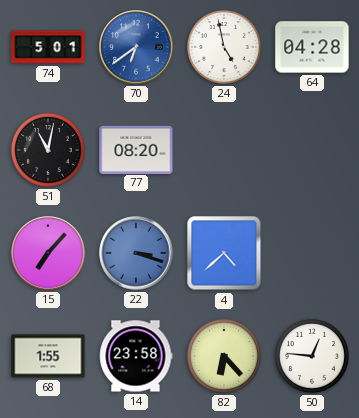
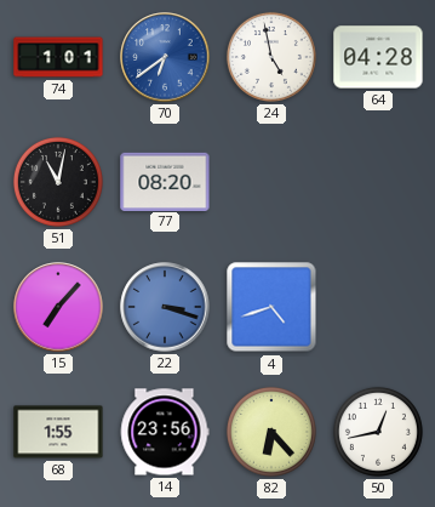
74: 5:01 -> 1:01 (58, 57)
4: 4:38 -> 4:42 (271, 307)
14: 23:58 -> 23:56 (165, 432)
50: 12:46 -> 12:43 (378, 432)
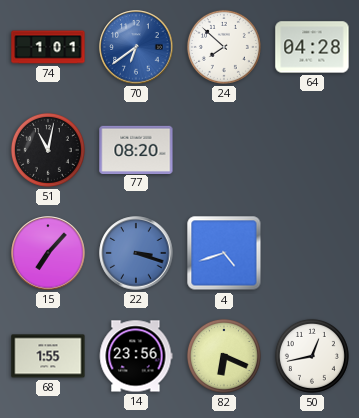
24: 4:58 -> 7:52 (224, 47)
82: 6:23 -> 6:19 (224, 356)
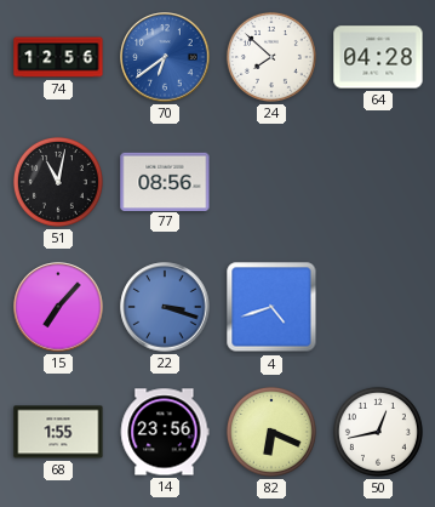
74: 1:01 -> 12:56 (58, 57)
77: 08:20 -> 08:56 (165, 181)
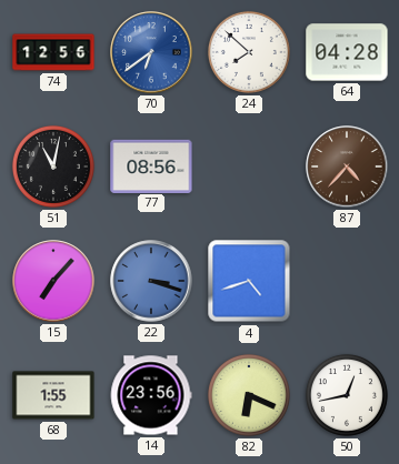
87: none -> 4:37 (347, 167)
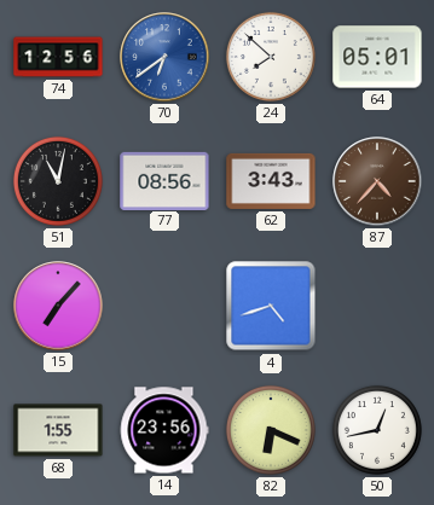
64: 04:28 -> 05:01 (377, 57)
62: none -> 3:43 (271, 181)
22: 3:18 -> none (151, 281)
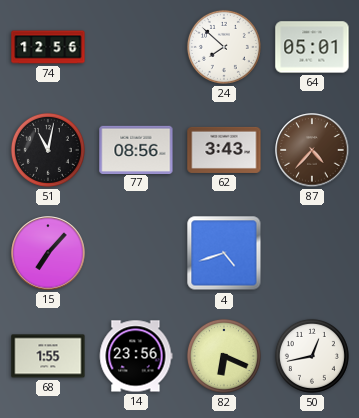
70: 6:39 -> none (164, 57)
